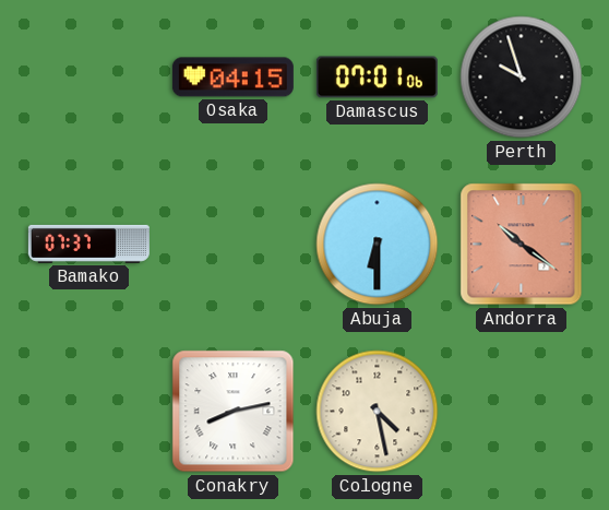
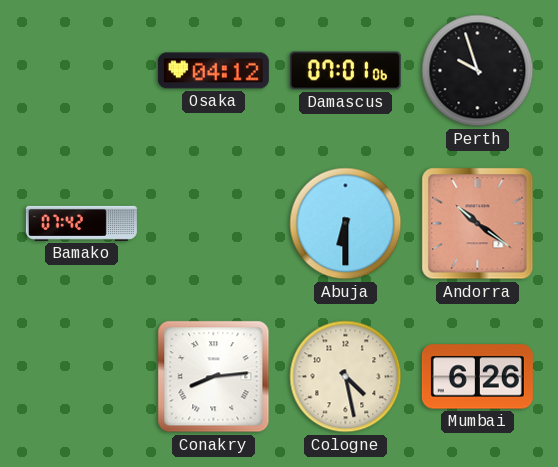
Osaka: 04:15 -> 04:12 (213, 71)
Bamako: 07:37 -> 07:42 (81, 223)
Conakry: 8:13 -> 8:14 (214, 377)
Mumbai: none -> 6:26 (477, 377)
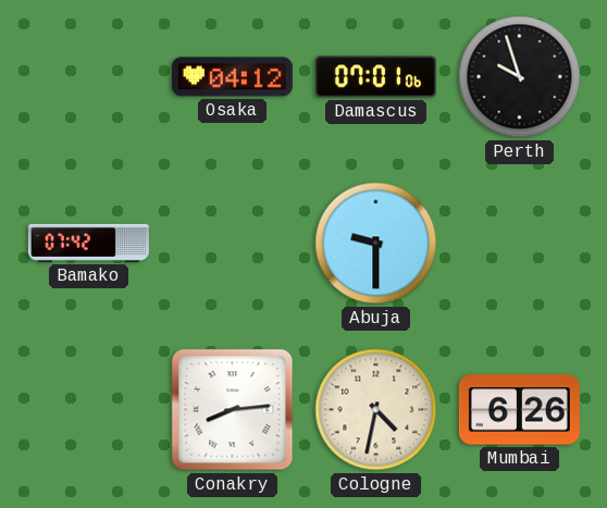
Abuja: 6:30 -> 9:30 (376, 244)
Andorra: 10:21 -> none (478, 224)
Cologne: 4:28 -> 4:32 (376, 410)
